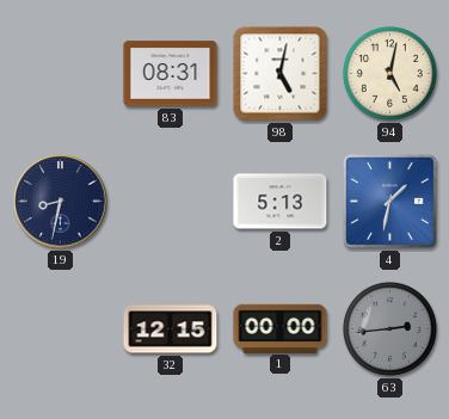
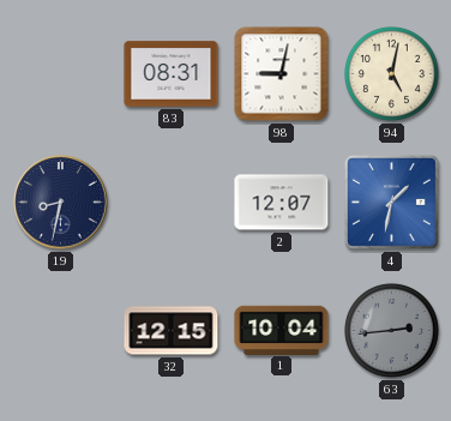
98: 5:02 -> 9:02 (282, 74)
2: 5:13 -> 12:07 (282, 203)
1: 00:00 -> 10:04 (282, 330)
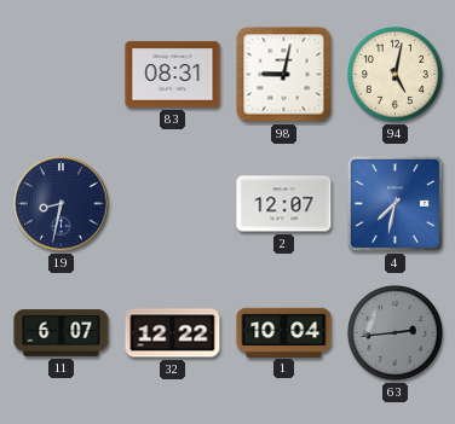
4: 1:32 -> 7:32 (394, 203)
11: none -> 6:07 (62, 333)
32: 12:15 -> 12:22 (173, 333)
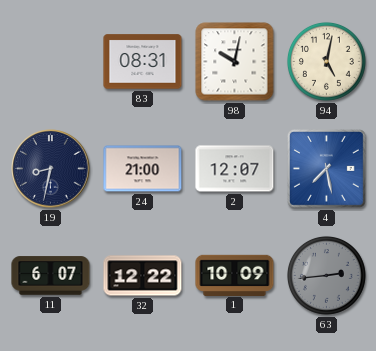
98: 9:02 -> 10:02 (235, 62)
24: none -> 21:00 (143, 169)
4: 7:32 -> 7:28 (326, 168)
1: 10:04 -> 10:09 (235, 275)
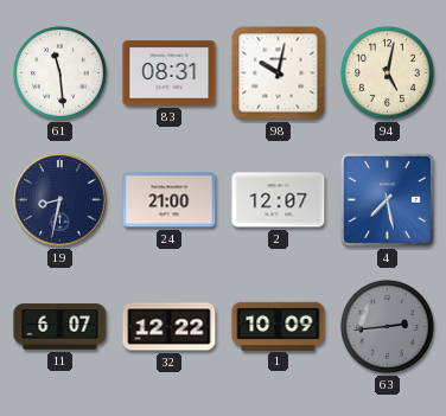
61: none -> 11:29 (59, 72)
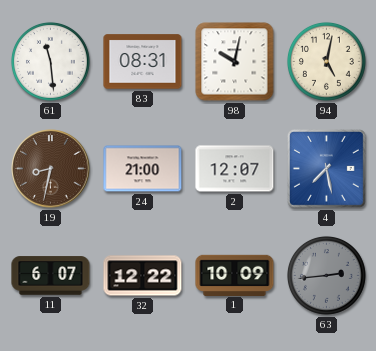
19 dial: navy -> brown (51, 169)
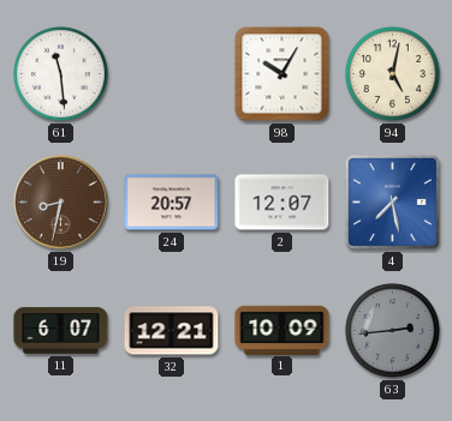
83: 08:31 -> none (143, 62)
98: 10:02 -> 10:05 (282, 74)
24: 21:00 -> 20:57 (172, 203)
32: 12:22 -> 12:21 (172, 331)
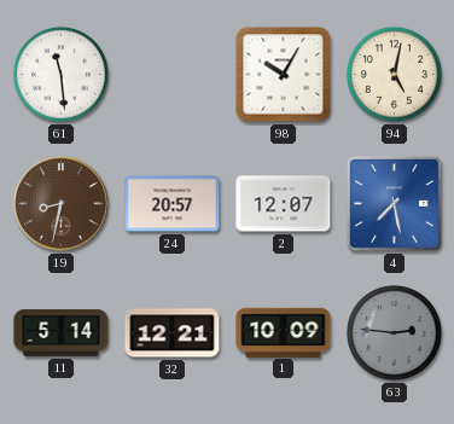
11: 6:07 -> 5:14 (62, 333)
63: 2:44 -> 2:46 (394, 332)
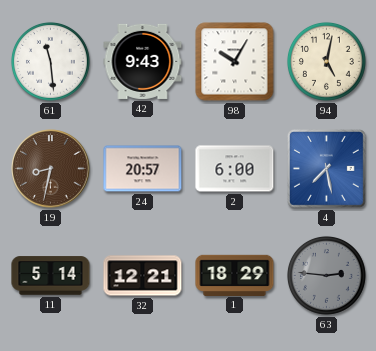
42: none -> 9:43 (143, 61)
2: 12:07 -> 6:00 (235, 169)
1: 10:09 -> 18:29 (235, 275)
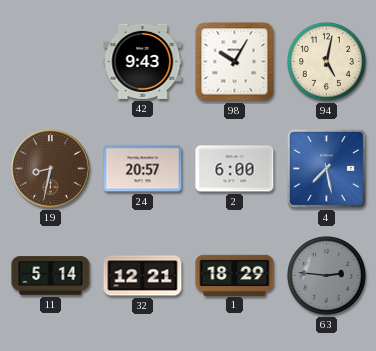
61: 11:29 -> none (50, 61)
